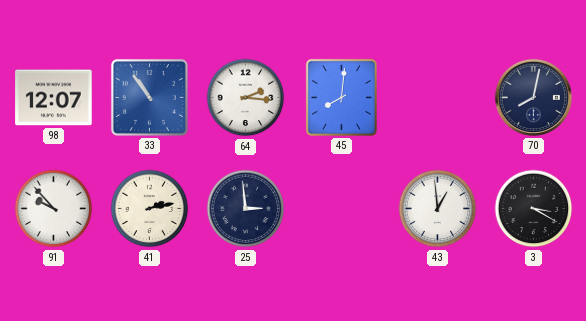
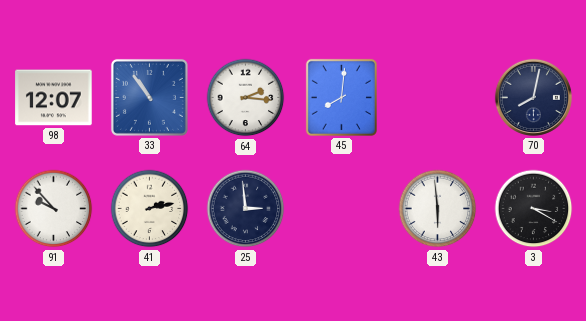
43: 12:59 -> 5:59 (438, 209)
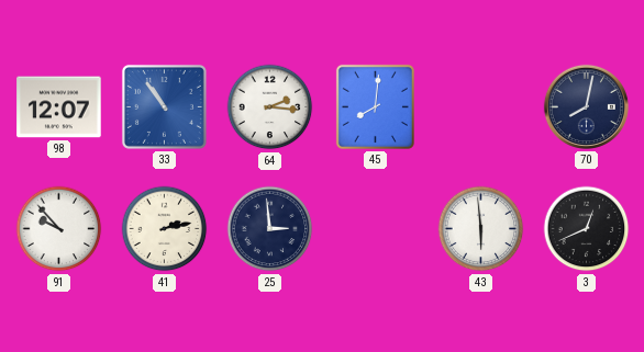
3: 3:20 -> 12:41 (587, 229)
